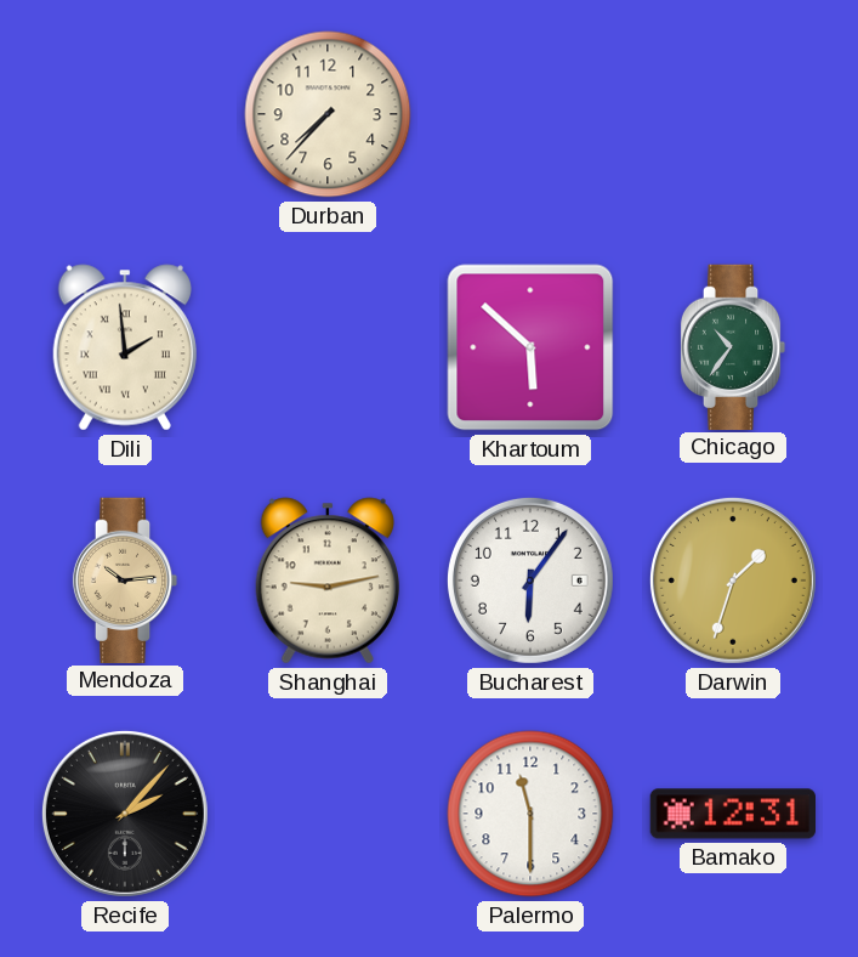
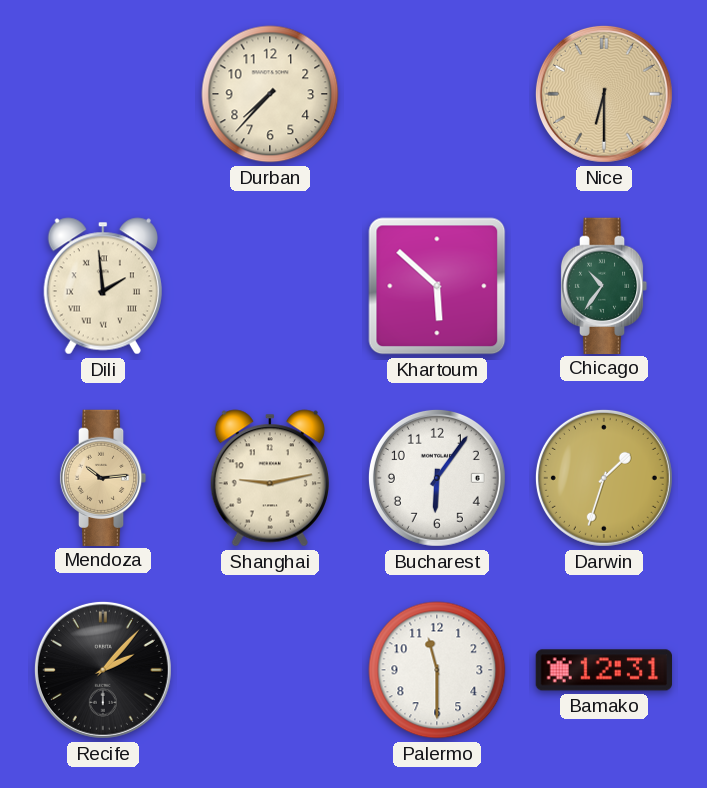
Nice: none -> 6:30 (604, 94)
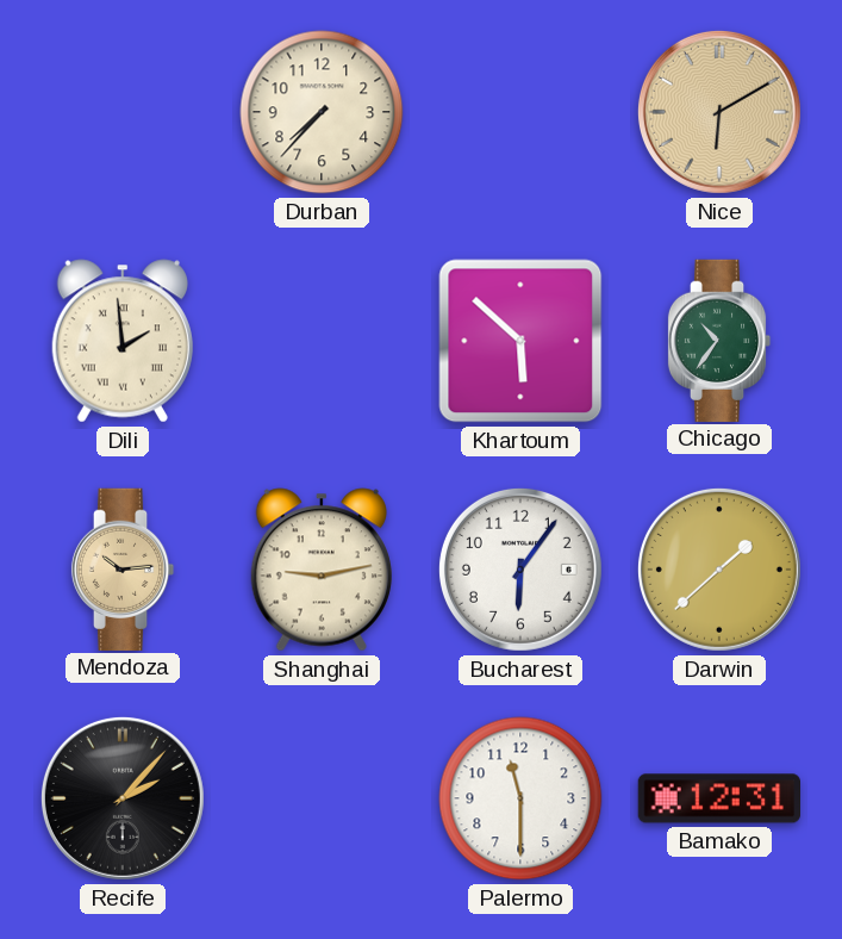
Nice: 6:30 -> 6:10 (719, 112)
Darwin: 1:33 -> 1:38 (719, 570)
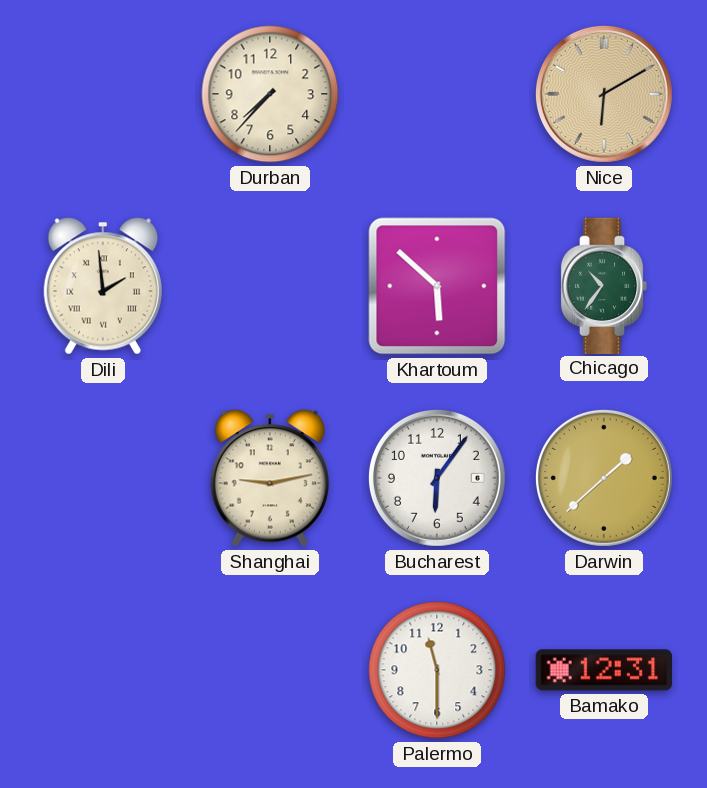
Mendoza: 10:14 -> none (123, 568)
Recife: 2:07 -> none (123, 798)
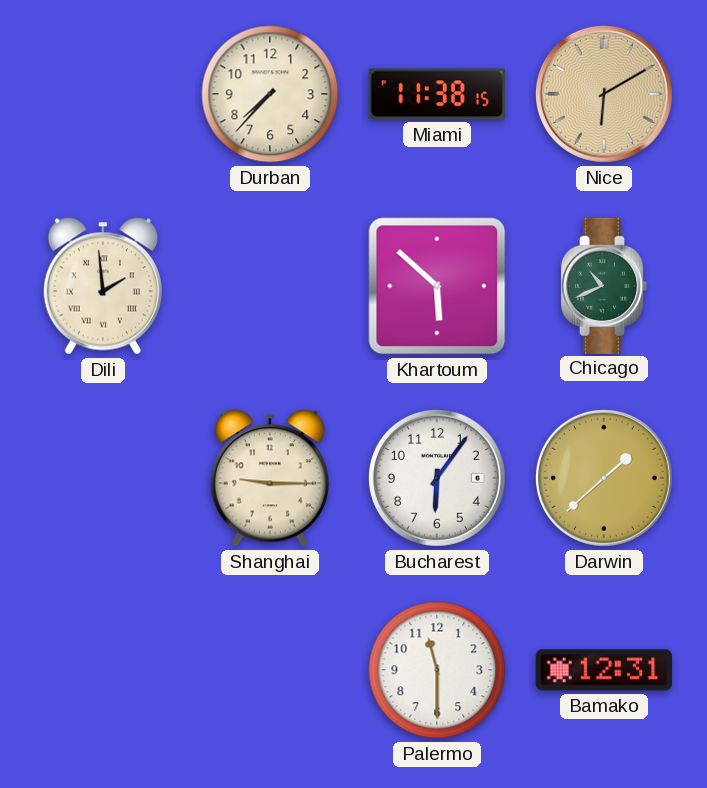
Miami: none -> 11:38 (437, 94)
Chicago: 10:36 -> 10:41 (604, 285)
Shanghai: 9:13 -> 9:15 (270, 478)
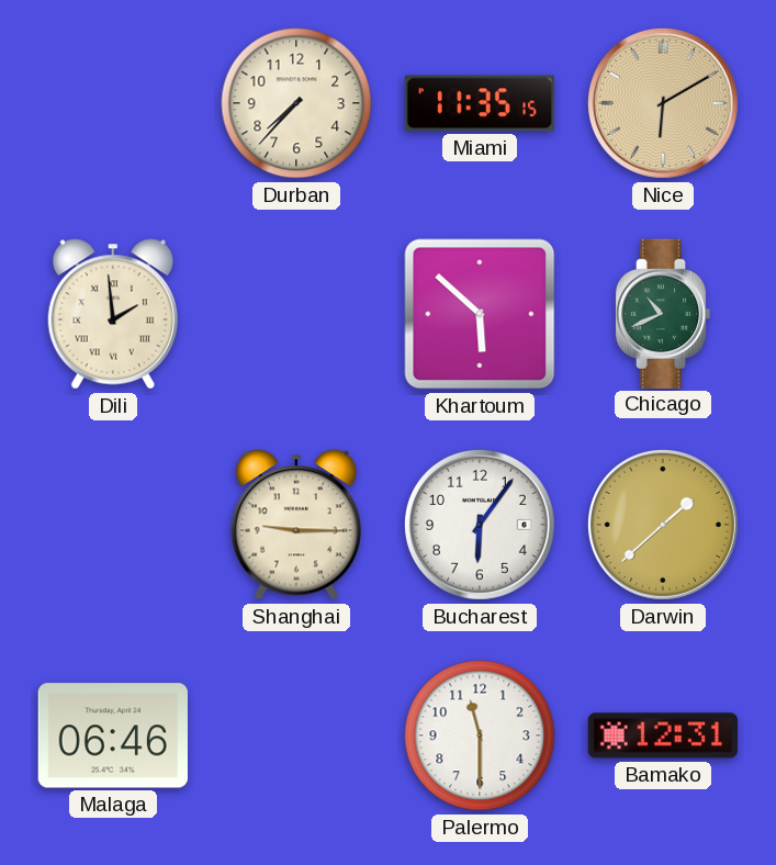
Miami: 11:38 -> 11:35 (480, 103)
Malaga: none -> 06:46 (113, 735)
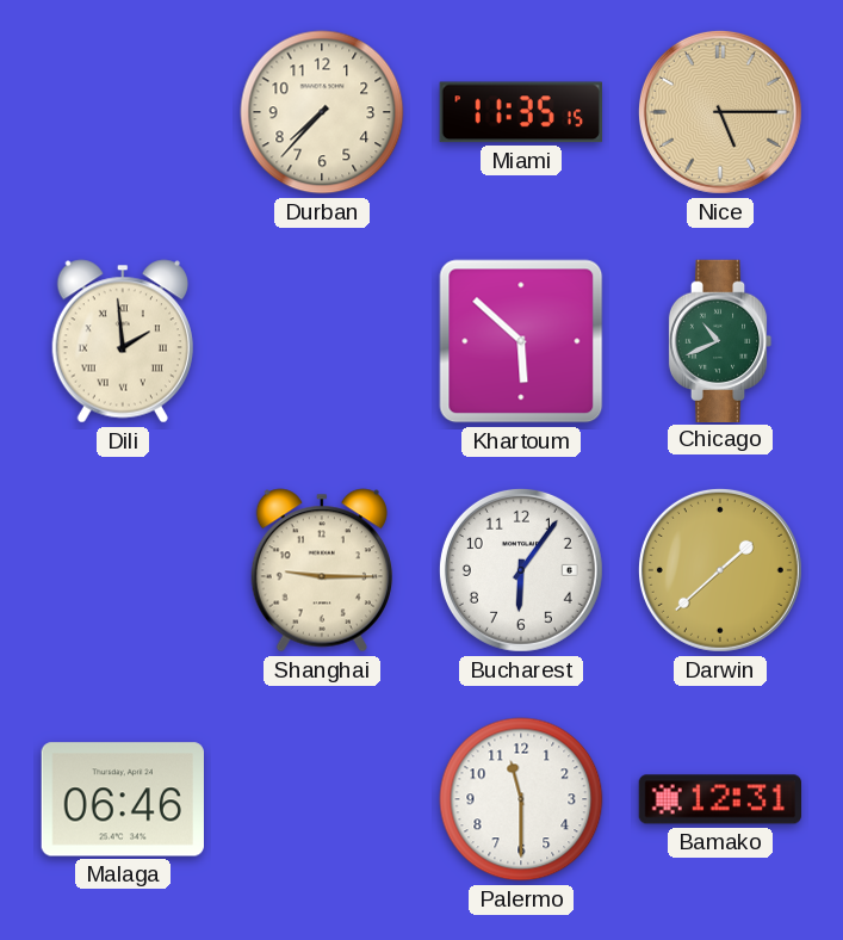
Nice: 6:10 -> 5:15 (720, 112)
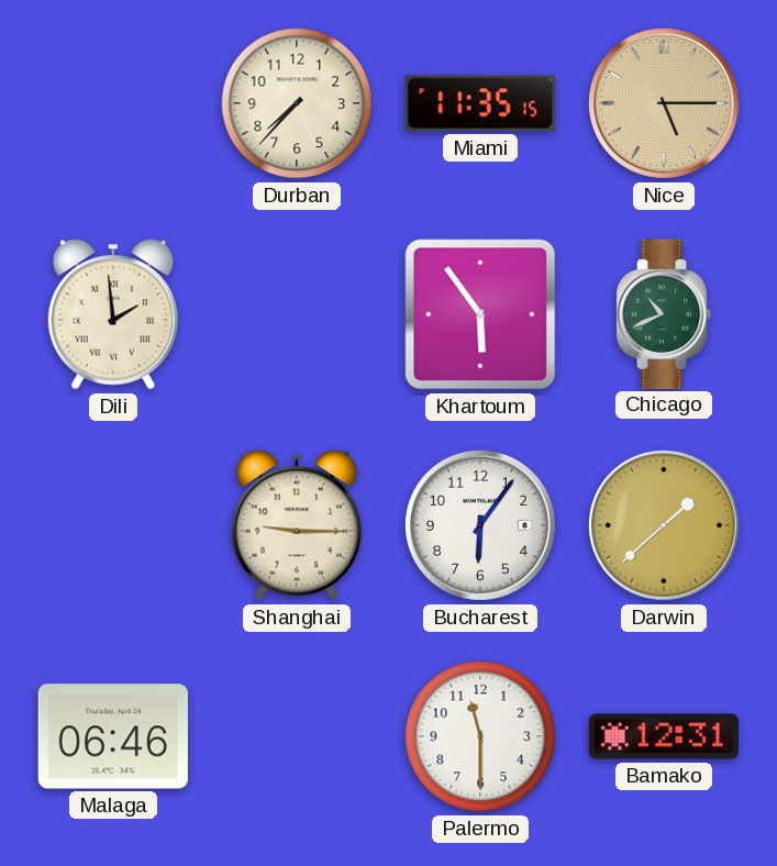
Khartoum: 5:52 -> 5:54 (480, 314)
